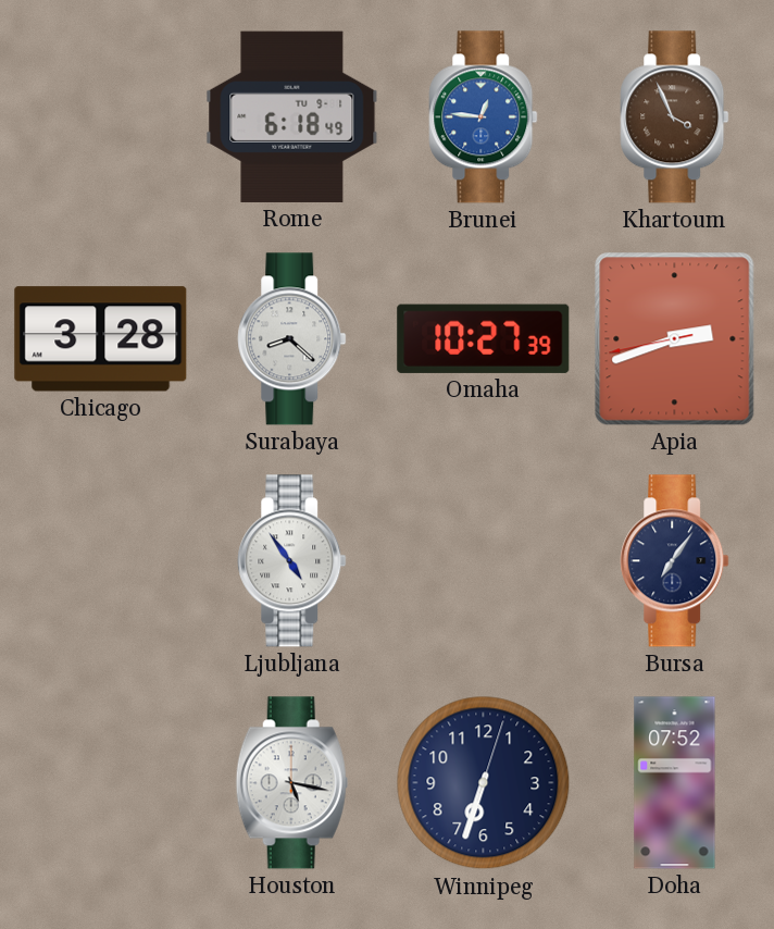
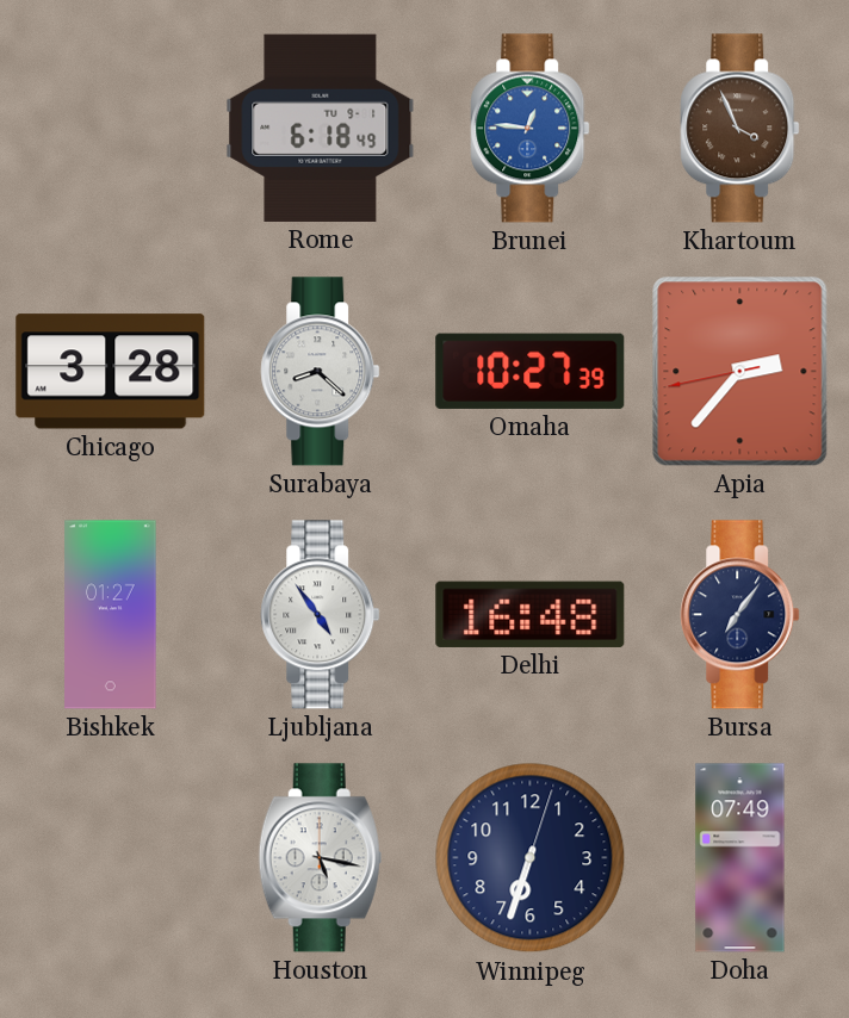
Apia: 2:41 -> 2:36 (740, 372)
Bishkek: none -> 01:27 (111, 615)
Delhi: none -> 16:48 (531, 614)
Doha: 07:52 -> 07:49 (740, 858)
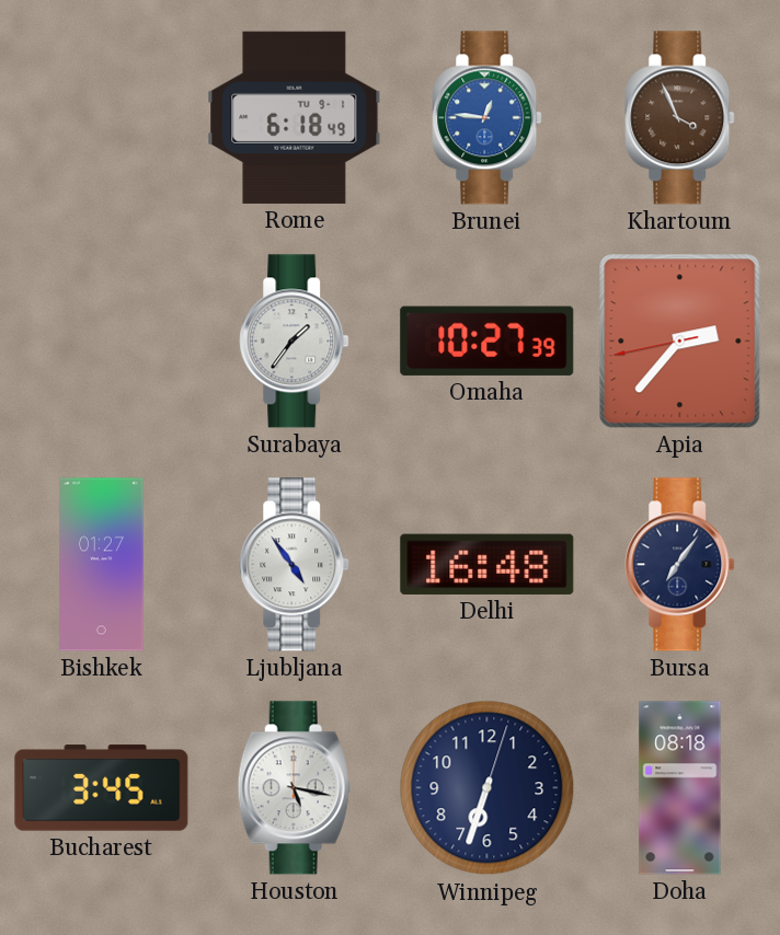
Chicago: 3:28 -> none (111, 372)
Surabaya: 8:22 -> 1:36 (295, 342)
Bucharest: none -> 3:45 (102, 788)
Doha: 07:49 -> 08:18 (680, 788)
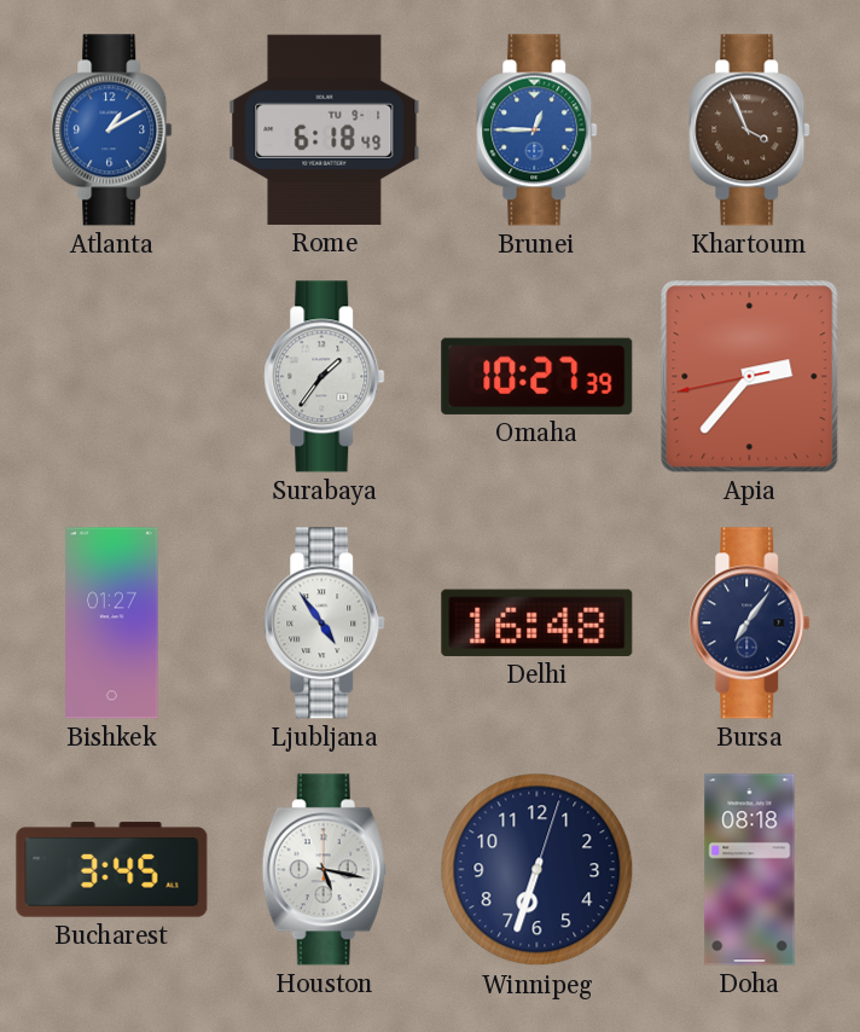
Atlanta: none -> 1:10 (112, 131)
Brunei: 12:46 -> 12:45 (537, 131)
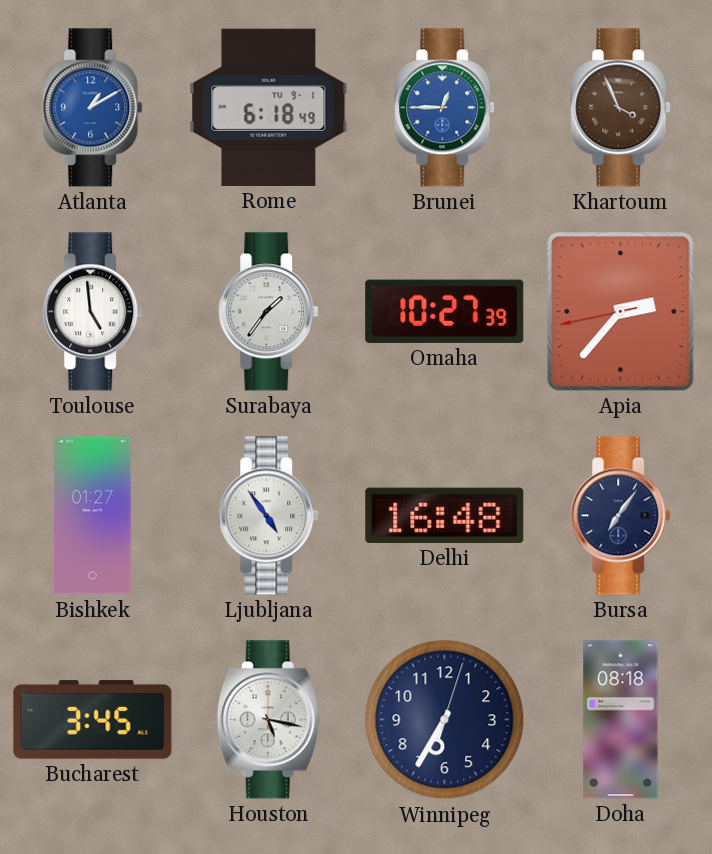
Toulouse: none -> 4:59 (93, 312)
Winnipeg: 6:33 -> 6:35 (445, 720)
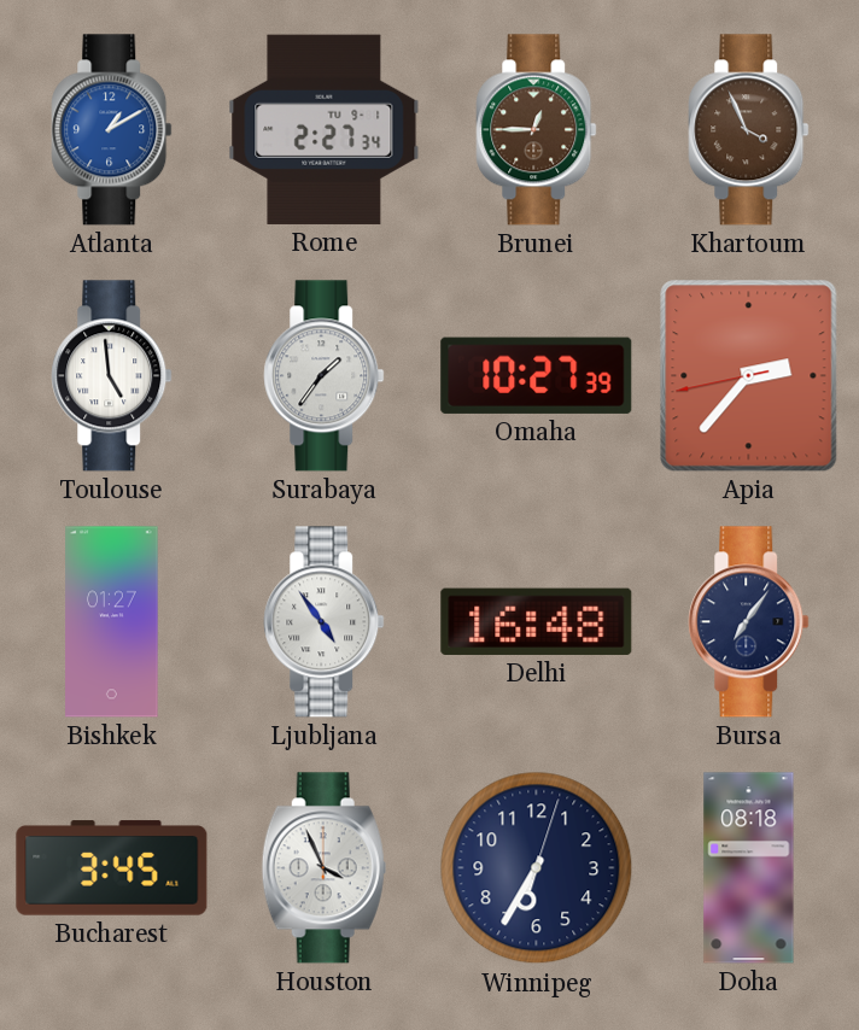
Rome: 6:18 -> 2:27 (325, 129)
Brunei dial: blue -> brown (537, 130)
Houston: 5:17 -> 3:56 (323, 868)
